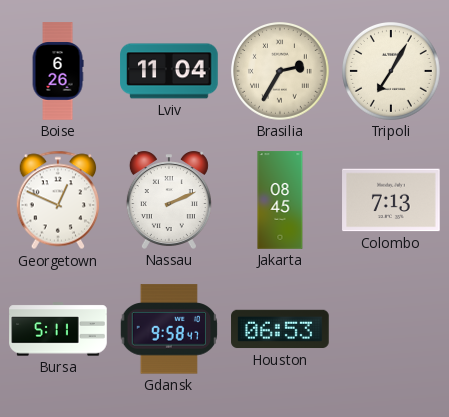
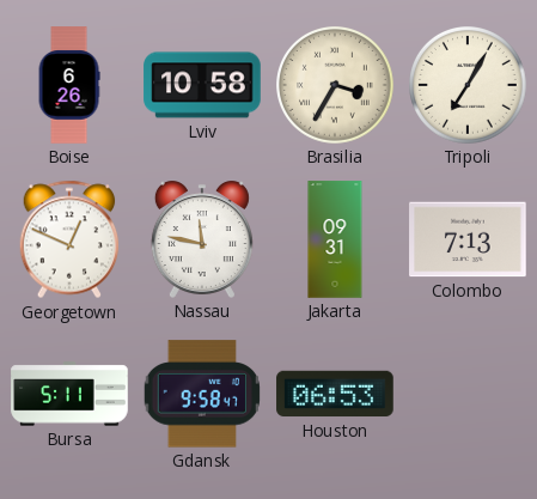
Lviv: 11:04 -> 10:58 (202, 85)
Brasilia: 2:35 -> 3:35 (336, 86)
Nassau: 2:11 -> 11:47 (202, 239)
Jakarta: 08:45 -> 09:31 (335, 239)
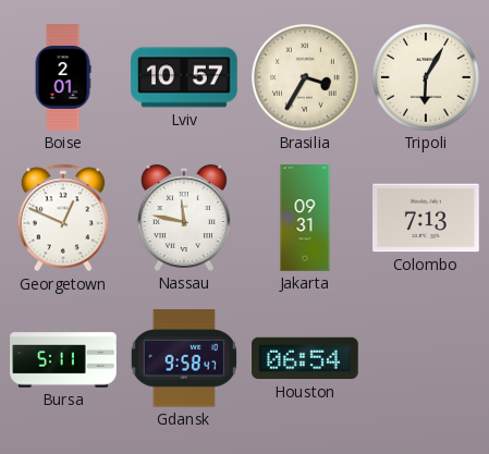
Boise: 6:26 -> 2:01 (63, 77)
Lviv: 10:58 -> 10:57 (184, 77)
Tripoli: 7:05 -> 6:05 (427, 78)
Houston: 06:53 -> 06:54 (305, 358)
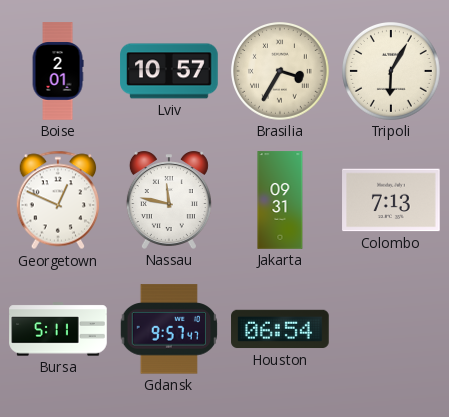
Gdansk: 9:58 -> 9:57 (168, 329)
